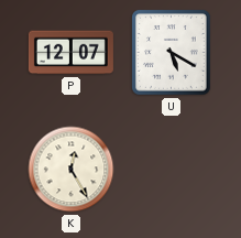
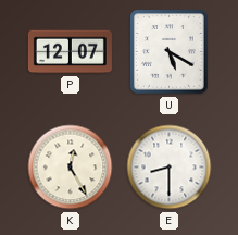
E: none -> 8:30 (170, 168)
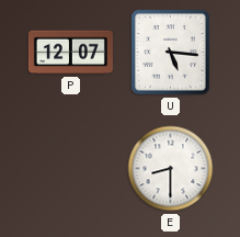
U: 5:20 -> 5:16 (171, 53)
K: 12:25 -> none (71, 168)
